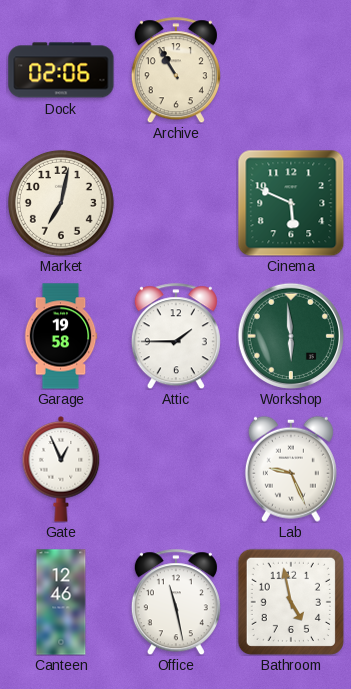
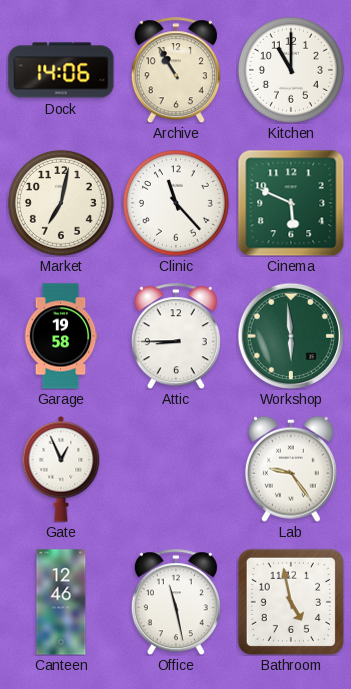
Dock: 02:06 -> 14:06 (61, 70)
Kitchen: none -> 11:00 (291, 70)
Clinic: none -> 11:23 (176, 203)
Attic: 1:45 -> 8:45 (176, 336)
Lab: 9:26 -> 9:24 (291, 469)
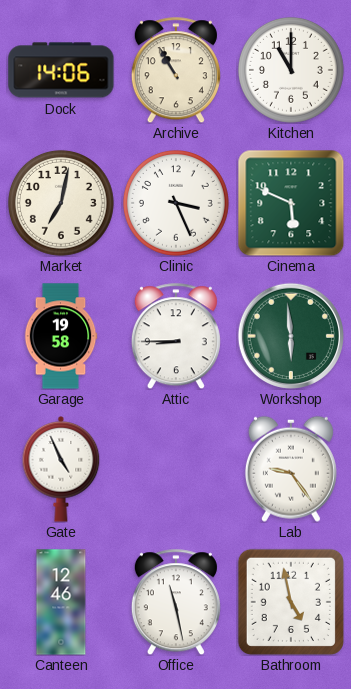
Clinic: 11:23 -> 3:26 (176, 203)
Gate: 12:56 -> 4:56 (61, 470)
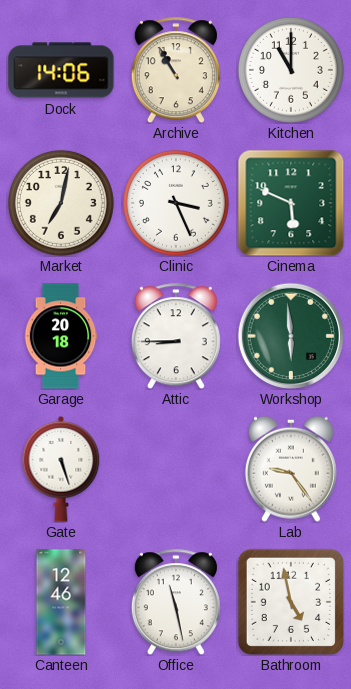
Garage: 19:58 -> 20:18 (61, 336)
Gate: 4:56 -> 5:27 (61, 470)
